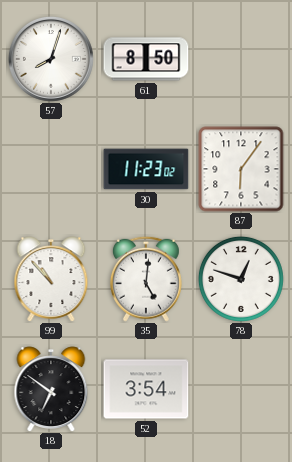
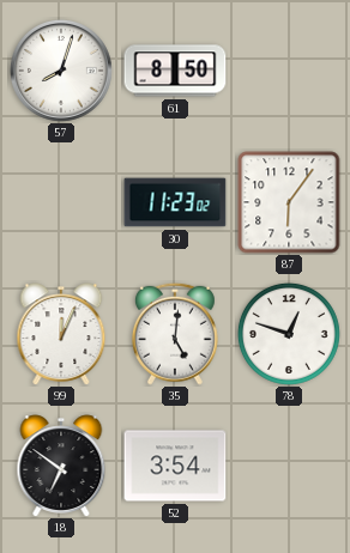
99: 10:53 -> 12:04 (61, 334)
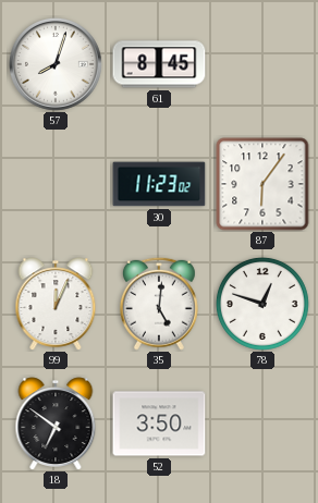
61: 8:50 -> 8:45 (159, 64)
52: 3:54 -> 3:50 (159, 424)
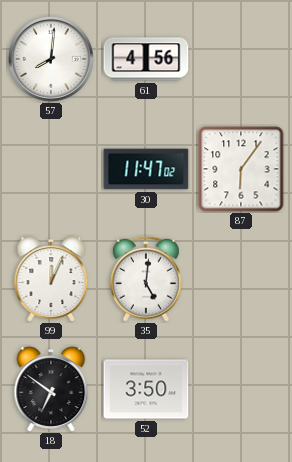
57: 8:03 -> 8:01 (52, 60)
61: 8:45 -> 4:56 (146, 59)
30: 11:23 -> 11:47 (146, 169)
78: 12:48 -> none (262, 304)
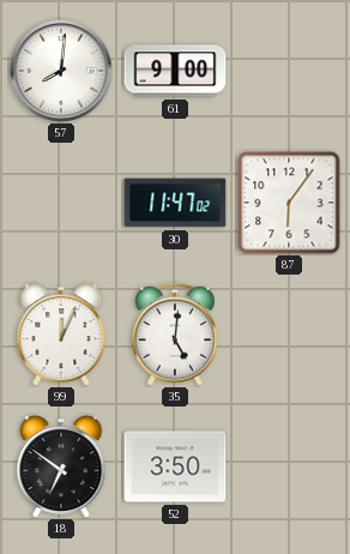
61: 4:56 -> 9:00 (175, 71)
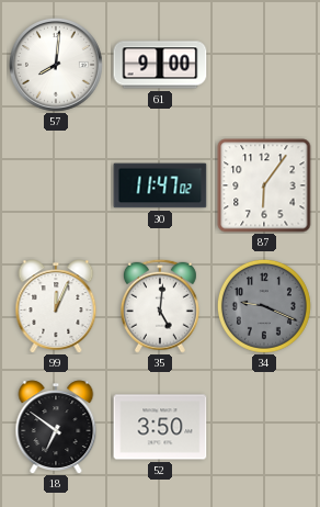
34: none -> 9:19 (264, 306)
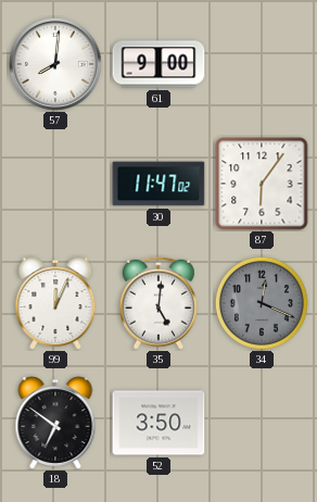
34: 9:19 -> 12:19 (262, 303)
